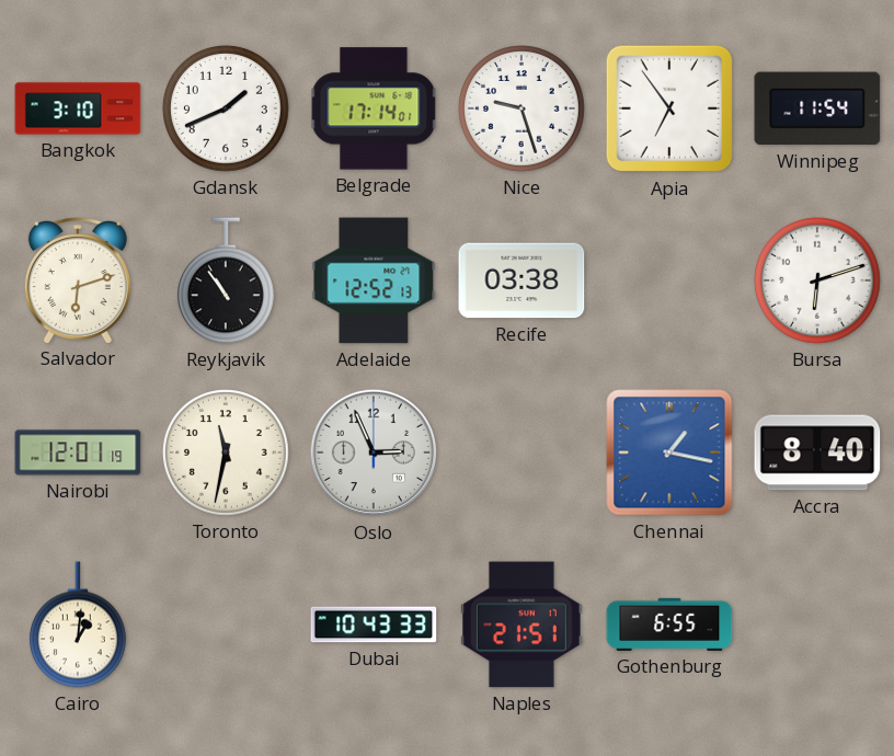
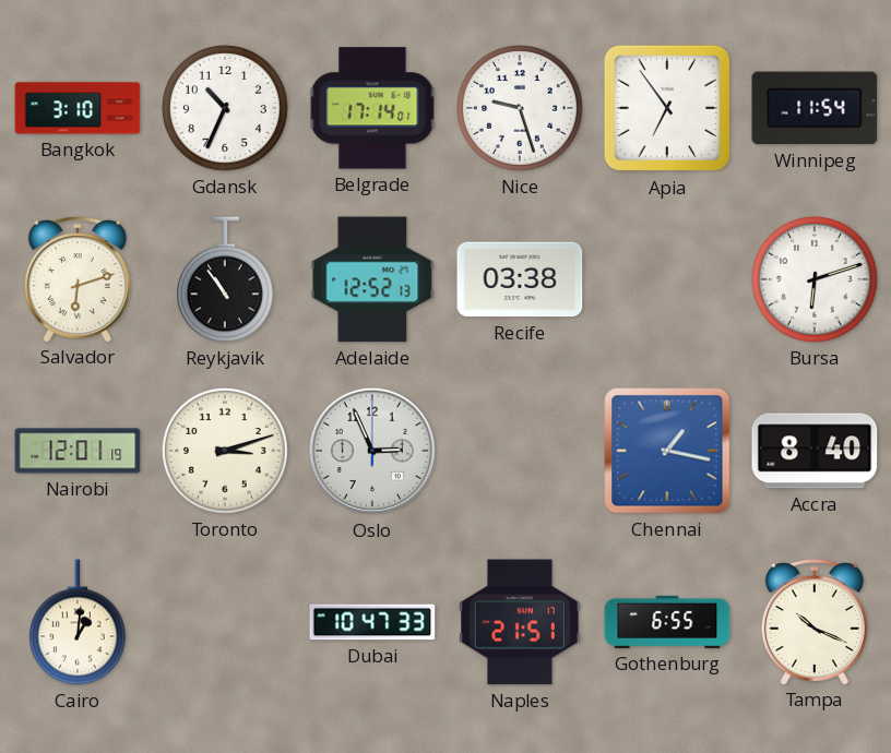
Gdansk: 1:41 -> 10:34 (226, 109)
Toronto: 11:32 -> 3:12 (226, 452)
Dubai: 10:43 -> 10:47 (372, 622)
Tampa: none -> 10:19 (815, 622)
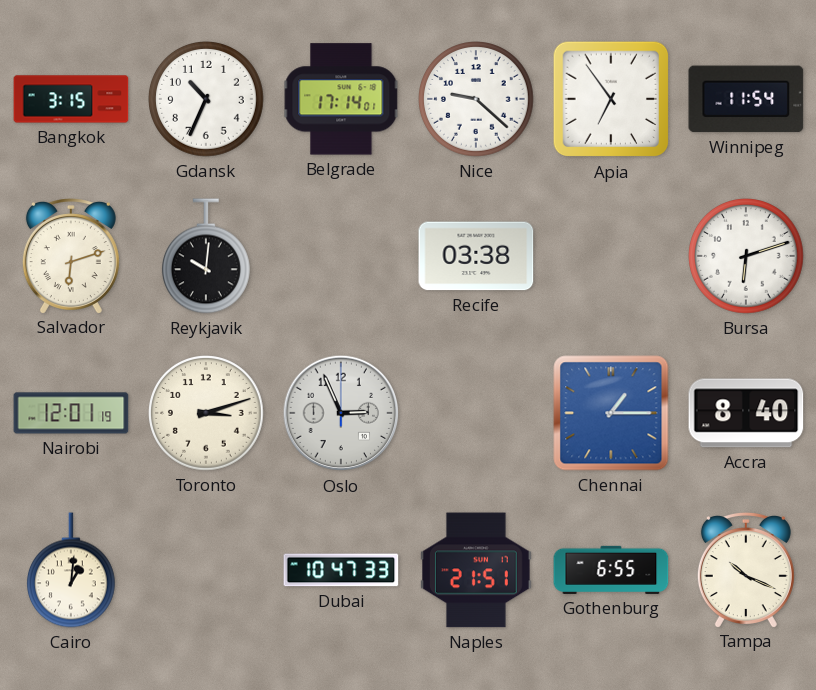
Bangkok: 3:10 -> 3:15 (71, 99)
Nice: 9:27 -> 9:22 (477, 100)
Reykjavik: 10:54 -> 10:01 (206, 256)
Adelaide: 12:52 -> none (372, 279)
Chennai: 1:17 -> 1:15 (611, 413)
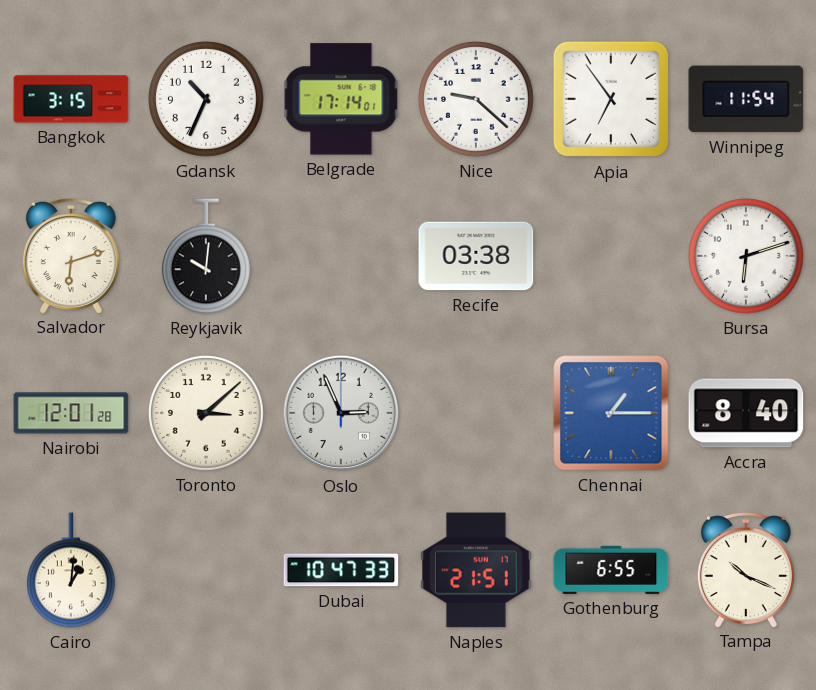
Nairobi: 12:01:19 -> 12:01:28 (71, 413)
Toronto: 3:12 -> 3:08 (207, 414)
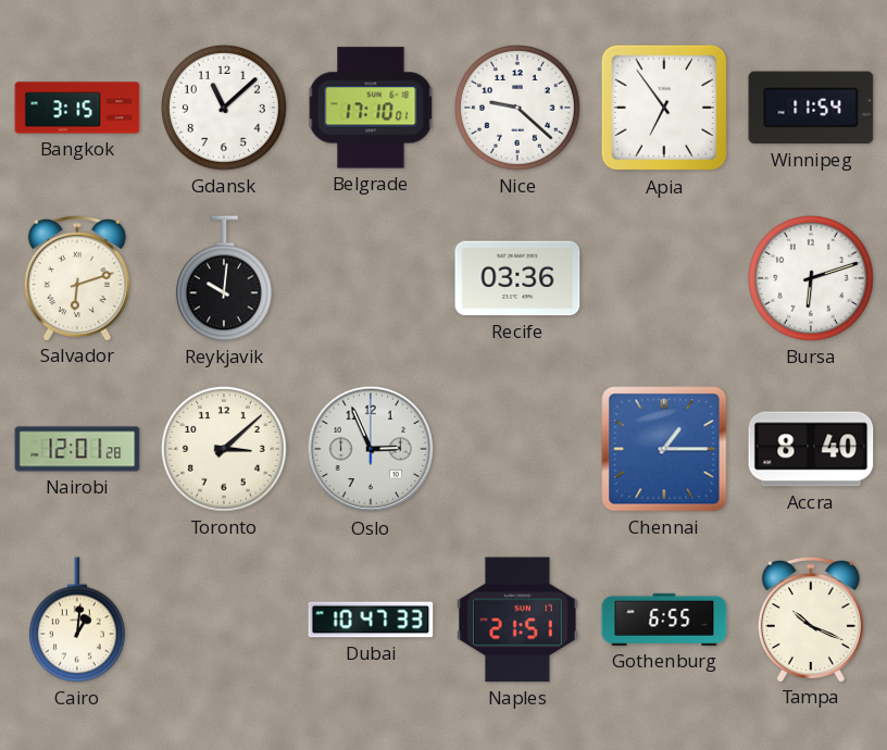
Gdansk: 10:34 -> 11:08 (225, 109)
Belgrade: 17:14 -> 17:10 (371, 108)
Recife: 03:38 -> 03:36 (517, 278)
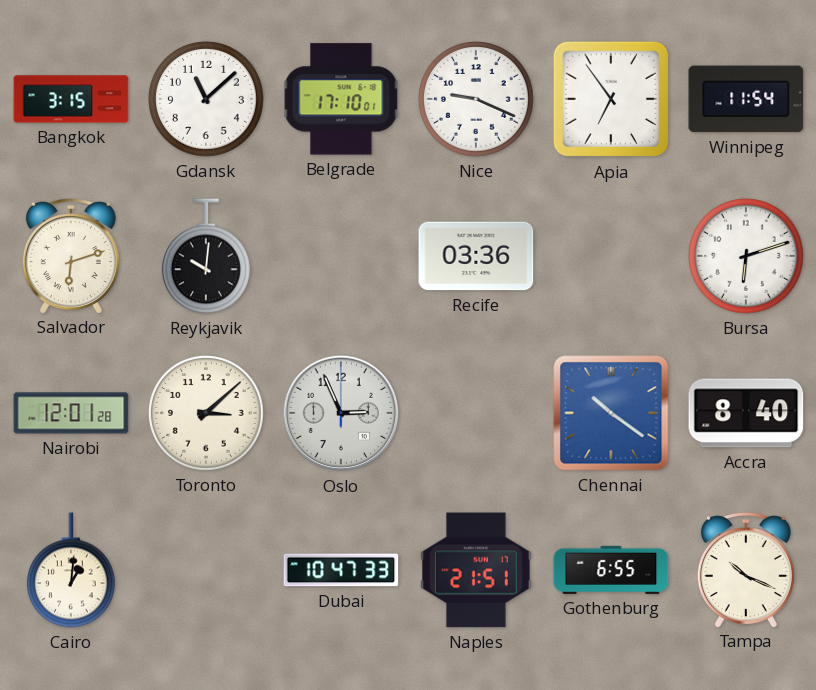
Nice: 9:22 -> 9:19 (477, 100)
Chennai: 1:15 -> 10:21 (611, 413)
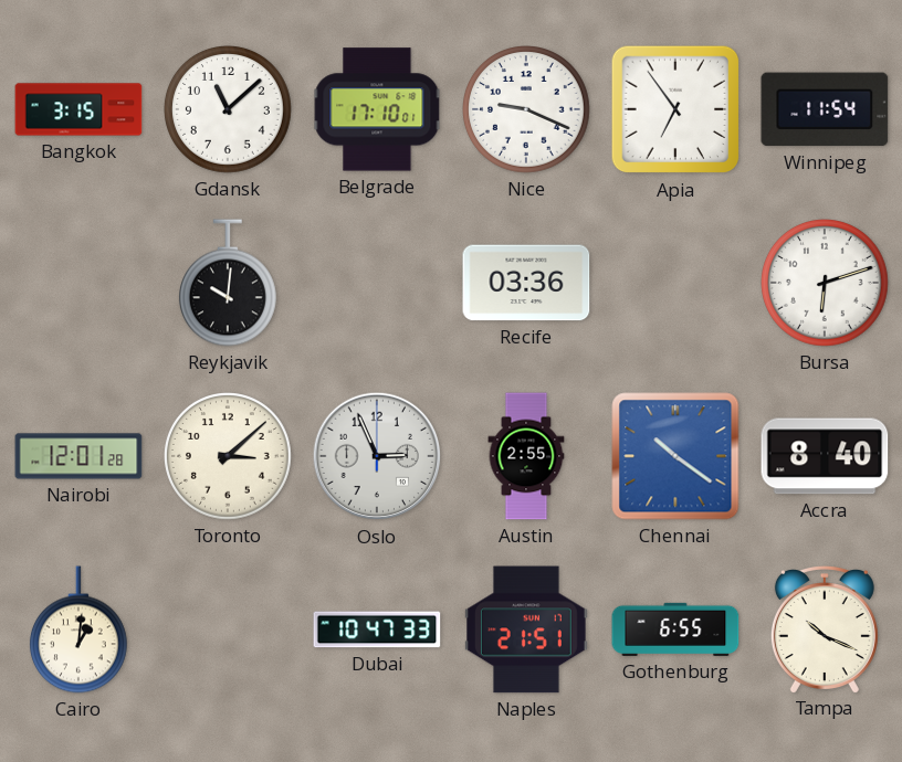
Salvador: 6:12 -> none (71, 256)
Austin: none -> 2:55 (526, 456)
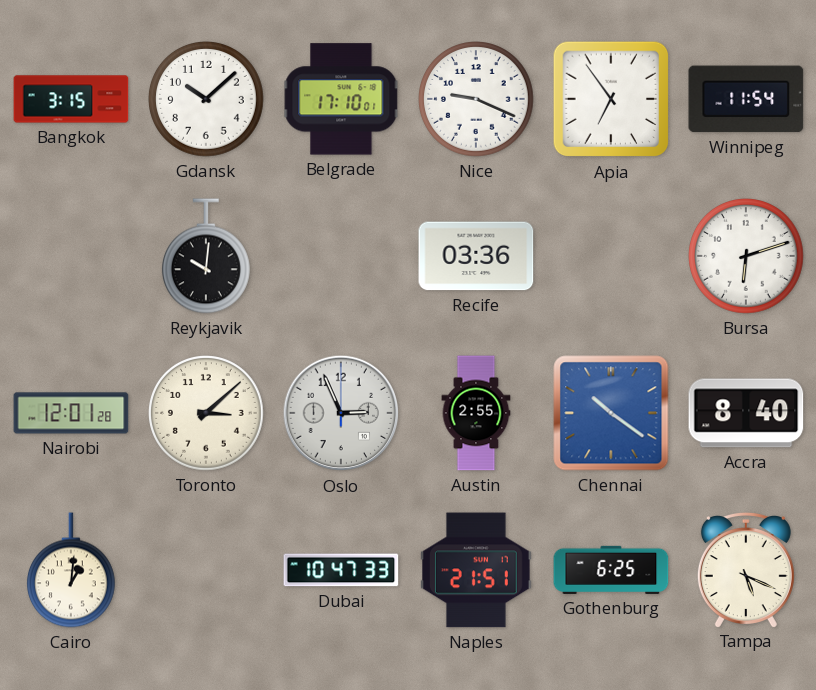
Gdansk: 11:08 -> 10:08 (207, 100)
Gothenburg: 6:55 -> 6:25 (611, 570)
Tampa: 10:19 -> 5:19 (746, 570)
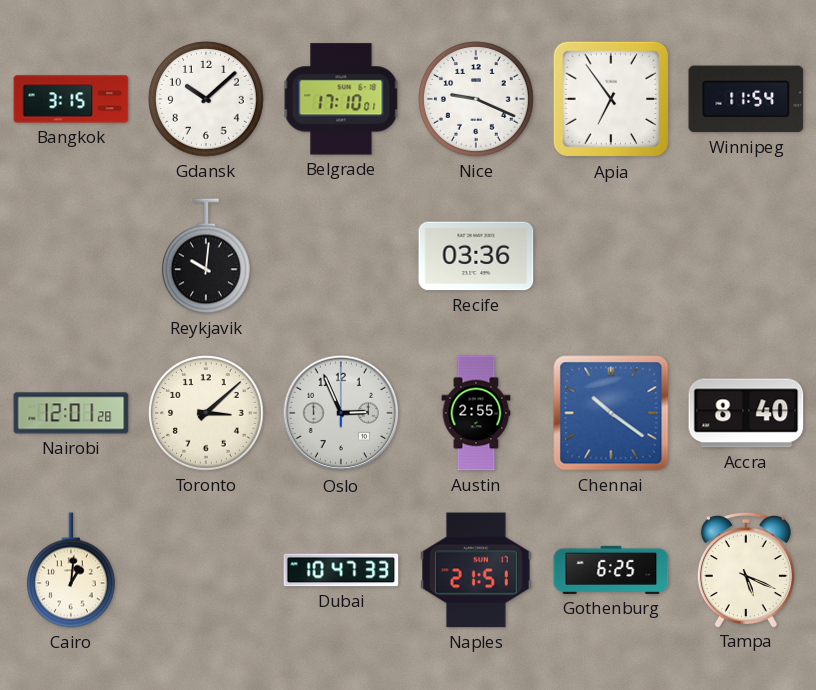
Bursa: 6:12 -> none (747, 257)
